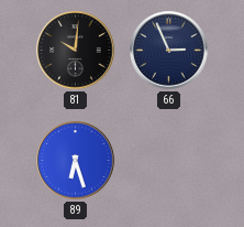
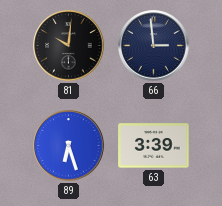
66: 2:56 -> 2:59 (154, 46)
63: none -> 3:39 (154, 146)
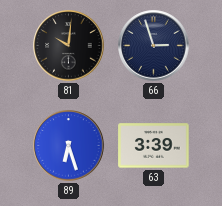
66: 2:59 -> 2:57 (154, 46)
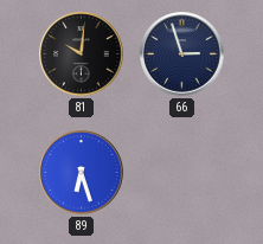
63: 3:39 -> none (154, 146)
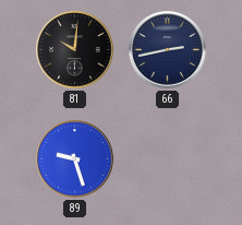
66: 2:57 -> 2:43 (168, 50)
89: 6:27 -> 9:27 (75, 159)
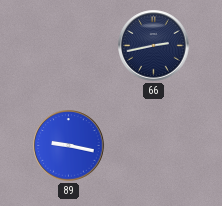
81: 10:01 -> none (75, 50)
89: 9:27 -> 9:17 (69, 146)
